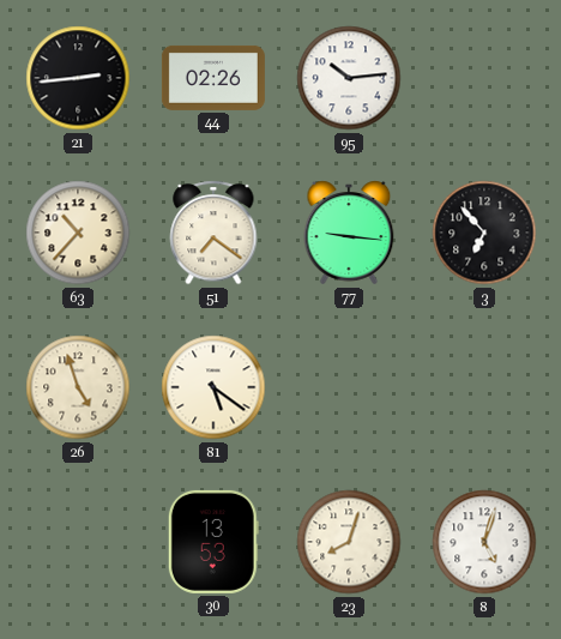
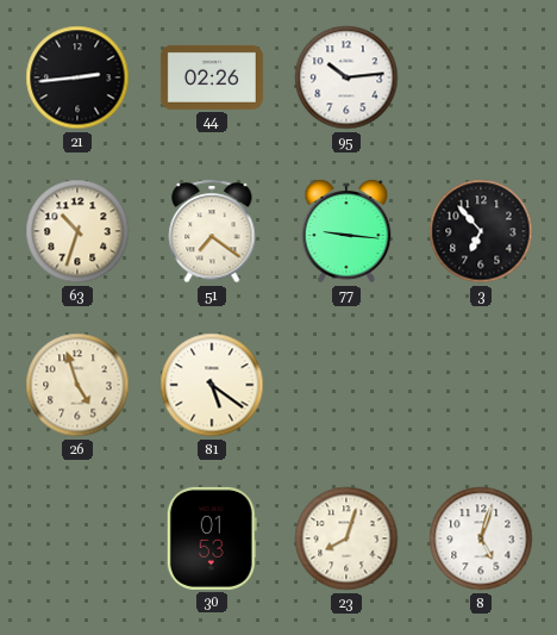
63: 10:37 -> 10:33 (77, 231)
30: 13:53 -> 01:53 (212, 538)
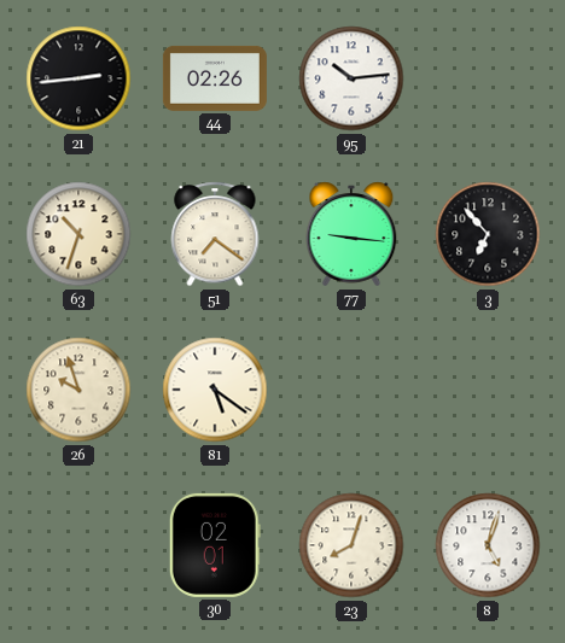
26: 4:57 -> 9:57 (78, 390)
30: 01:53 -> 02:01 (215, 545)
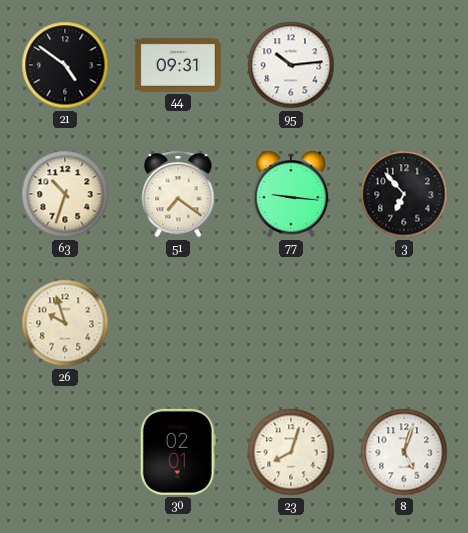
21: 2:44 -> 4:51 (65, 65)
44: 02:26 -> 09:31 (178, 65)
81: 5:21 -> none (215, 390)
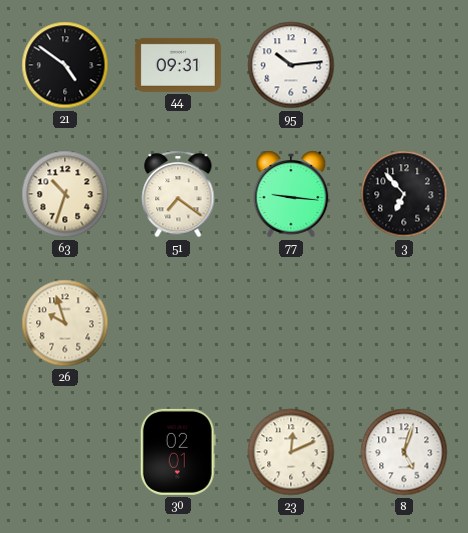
23: 8:03 -> 12:11 (291, 452)
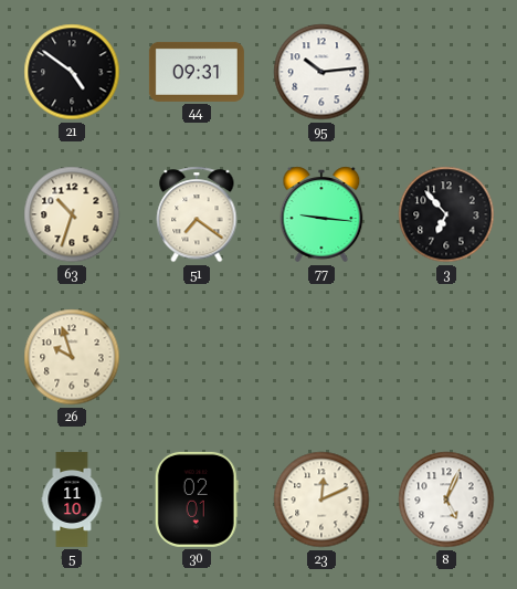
5: none -> 11:10 (72, 499)
8: 5:03 -> 5:04 (446, 499)
